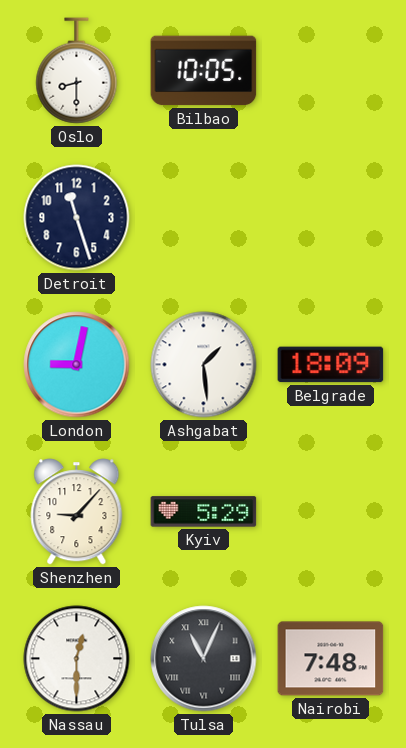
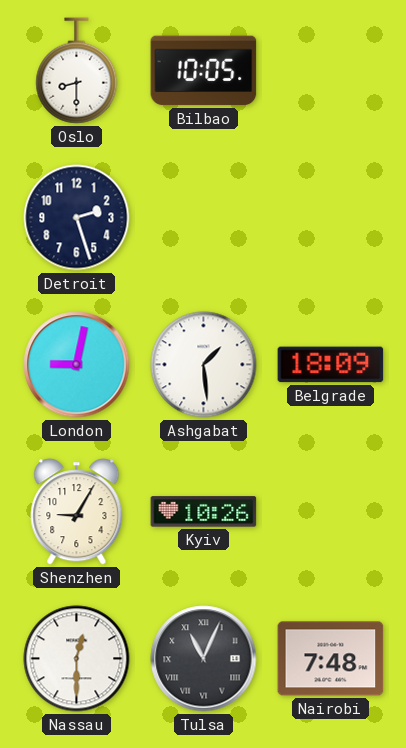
Detroit: 11:27 -> 2:27 (77, 218)
Shenzhen: 9:07 -> 9:05 (77, 512)
Kyiv: 5:29 -> 10:26 (204, 512)
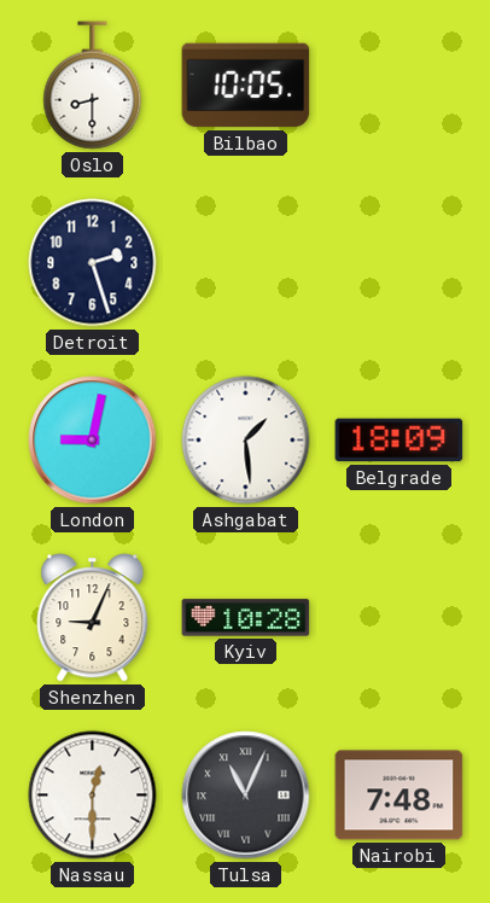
Shenzhen: 9:05 -> 9:04 (93, 618)
Kyiv: 10:26 -> 10:28 (246, 618)
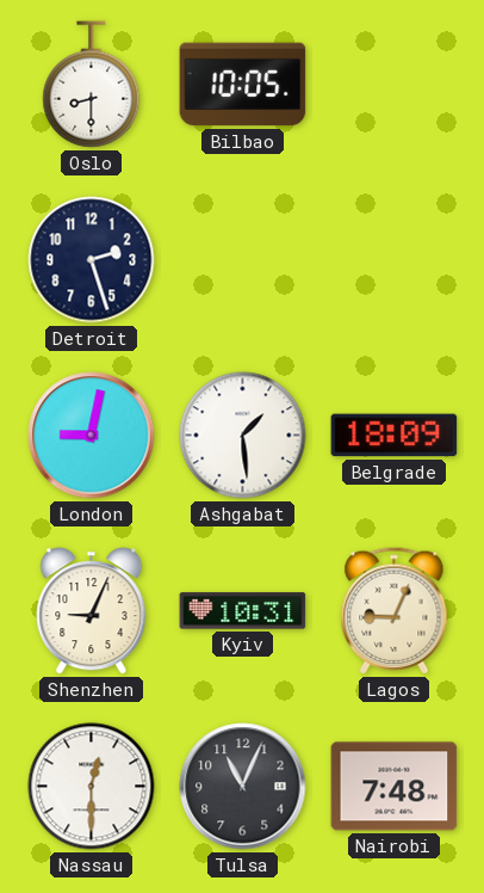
Kyiv: 10:28 -> 10:31 (243, 611)
Lagos: none -> 9:04 (395, 611)
Tulsa numerals: Roman -> Arabic (243, 787)
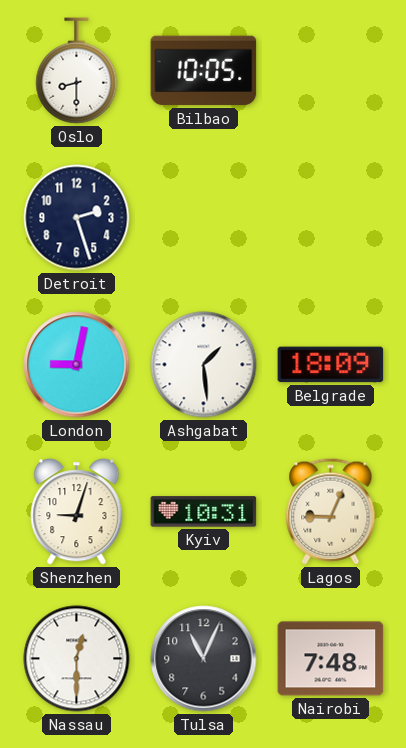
Shenzhen: 9:04 -> 9:03 (77, 512)
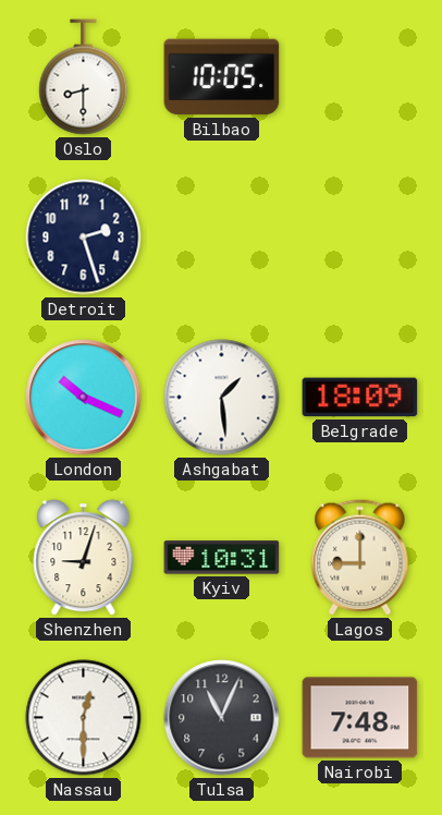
London: 9:02 -> 10:19 (84, 398)
Lagos: 9:04 -> 9:00 (360, 558)
